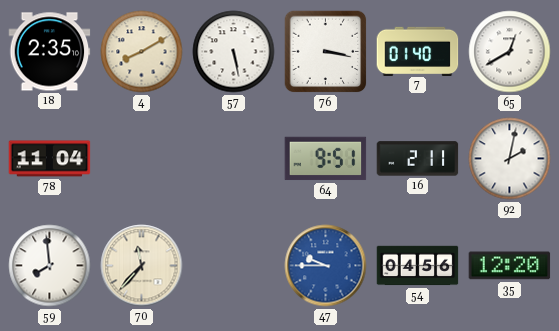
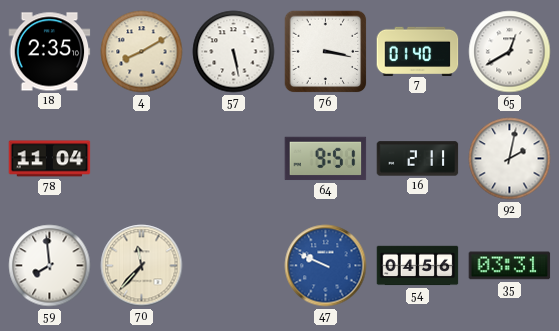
47: 9:45 -> 9:49 (326, 266)
35: 12:20 -> 03:31 (510, 266)
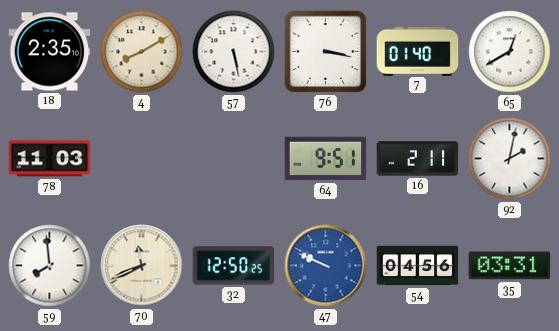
78: 11:04 -> 11:03 (50, 159)
70: 11:37 -> 11:41 (142, 266)
32: none -> 12:50 (234, 266)
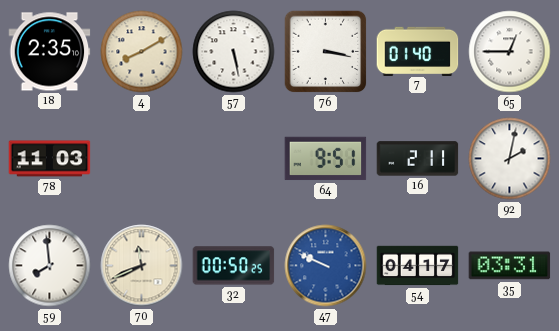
65: 12:40 -> 12:45 (510, 52)
32: 12:50 -> 00:50 (234, 266)
54: 04:56 -> 04:17 (418, 266)
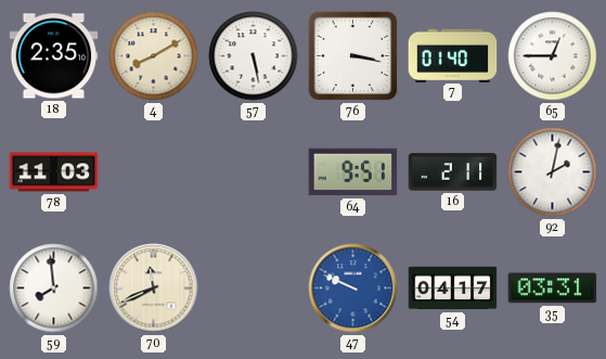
32: 00:50 -> none (234, 266)
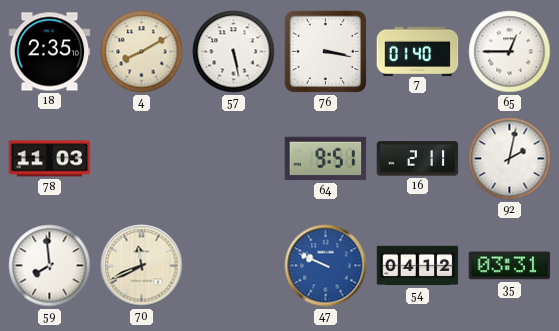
54: 04:17 -> 04:12 (418, 266)
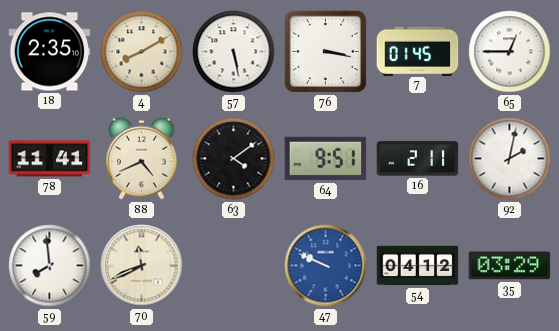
7: 01:40 -> 01:45 (418, 51)
78: 11:03 -> 11:41 (50, 159)
88: none -> 4:41 (142, 158)
63: none -> 4:09 (234, 159)
35: 03:31 -> 03:29 (510, 266)
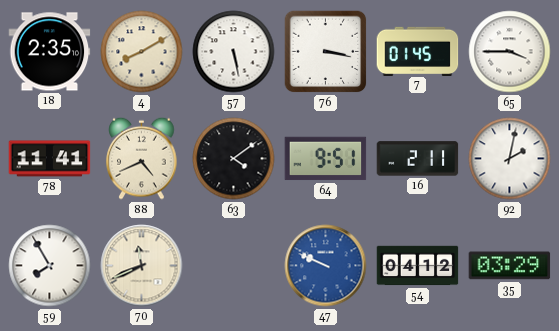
65: 12:45 -> 3:45 (510, 52)
59: 7:59 -> 7:55 (50, 266)
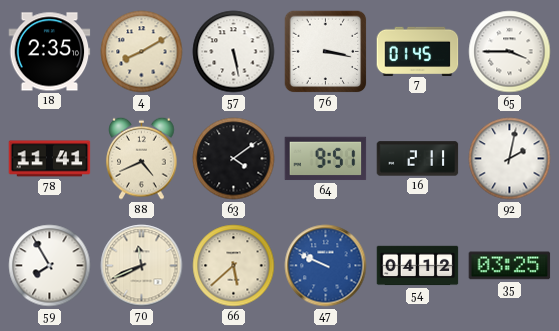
66: none -> 5:38 (234, 266)
35: 03:29 -> 03:25 (510, 266)
